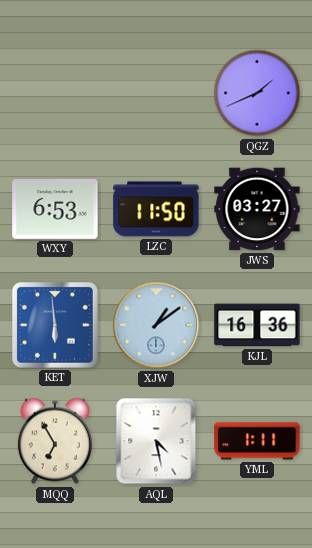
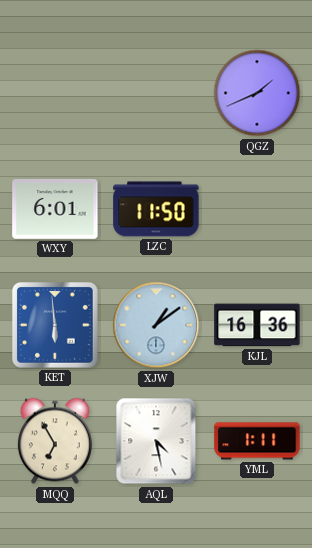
WXY: 6:53 -> 6:01 (55, 209)
JWS: 03:27 -> none (257, 209)
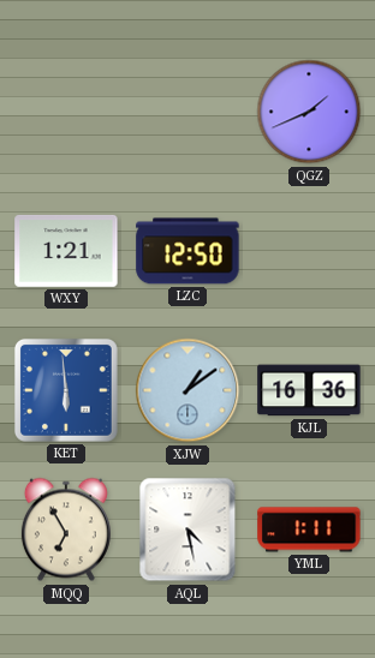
WXY: 6:01 -> 1:21 (66, 251)
LZC: 11:50 -> 12:50 (187, 251)
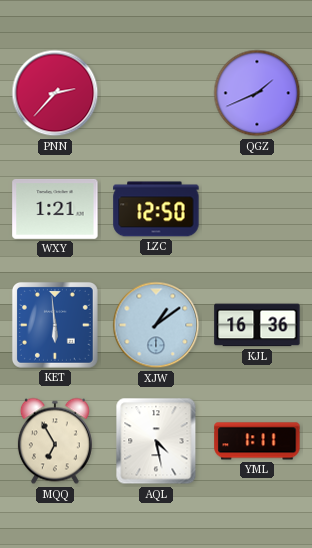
PNN: none -> 2:37 (55, 93)
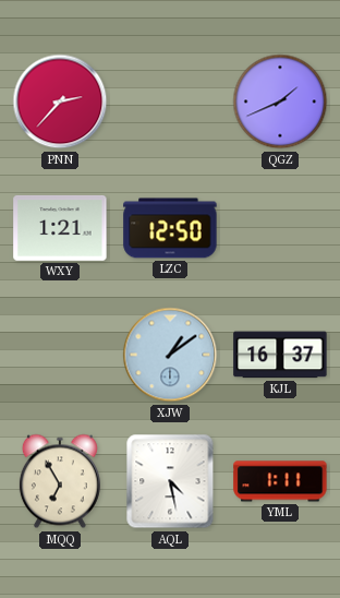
KET: 5:59 -> none (55, 325)
KJL: 16:36 -> 16:37 (280, 355)
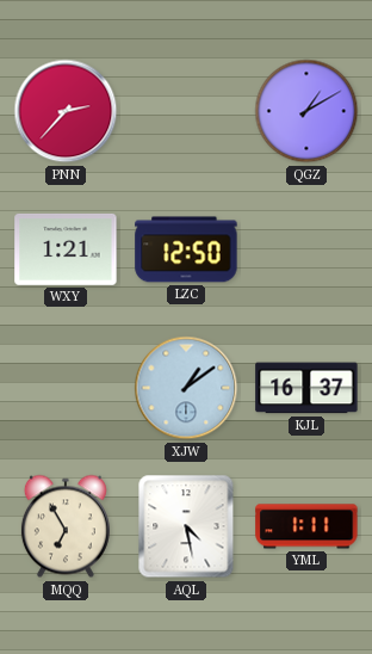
QGZ: 1:41 -> 1:10 (306, 111)
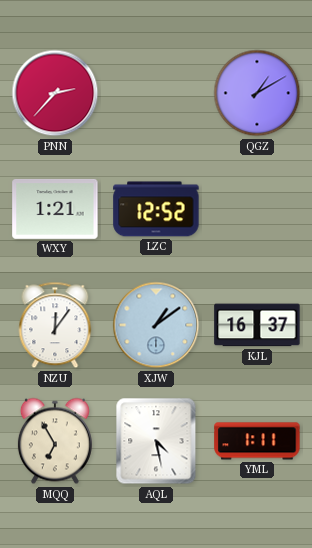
LZC: 12:50 -> 12:52 (156, 209)
NZU: none -> 12:06 (55, 325)
